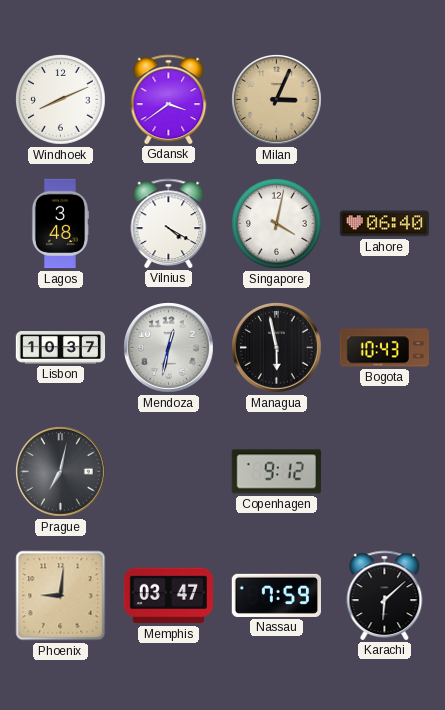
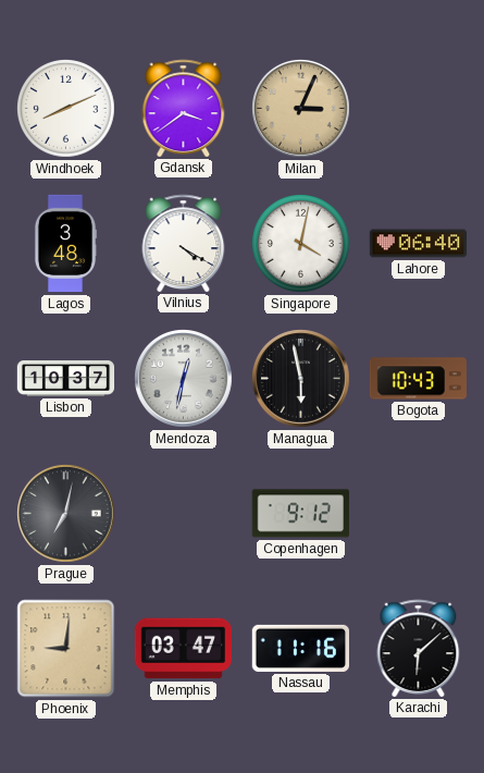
Nassau: 7:59 -> 11:16 (300, 648)
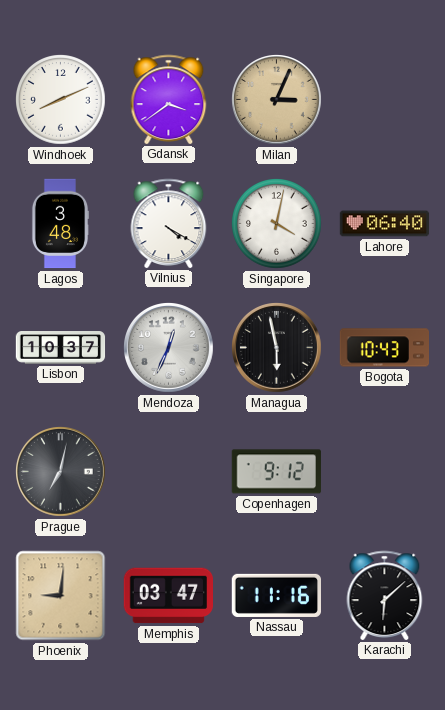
Mendoza: 12:32 -> 12:34 (169, 348)
